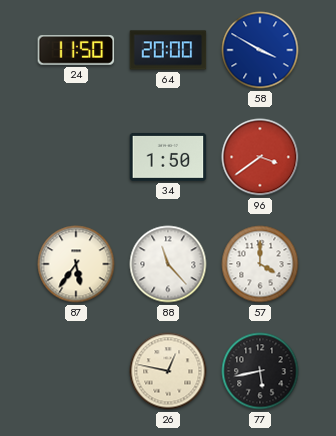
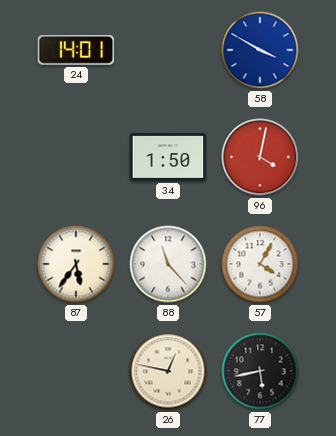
24: 11:50 -> 14:01 (76, 51)
64: 20:00 -> none (168, 50)
96: 3:39 -> 4:02 (260, 157)
57: 4:00 -> 4:05 (260, 264)
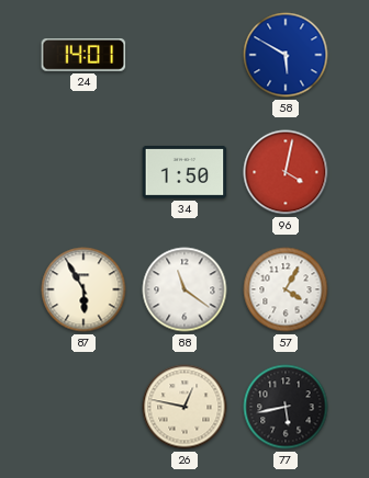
58: 3:50 -> 5:50 (286, 55)
87: 5:36 -> 5:55 (83, 289)
88: 11:23 -> 11:21 (185, 289)
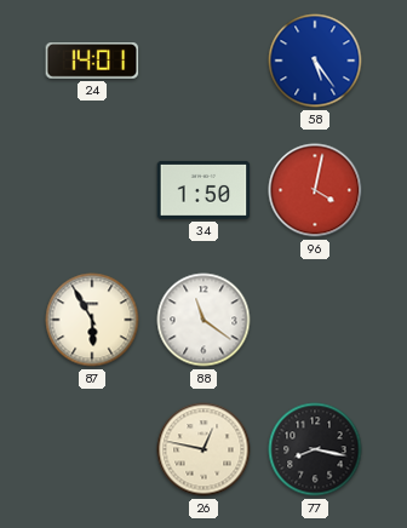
58: 5:50 -> 5:24 (315, 61)
57: 4:05 -> none (286, 289)
77: 5:43 -> 8:17 (315, 449)
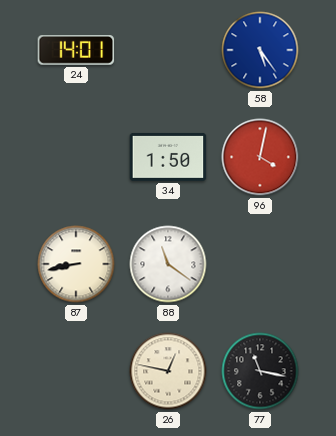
87: 5:55 -> 8:43 (76, 264)
77: 8:17 -> 11:17 (260, 371)
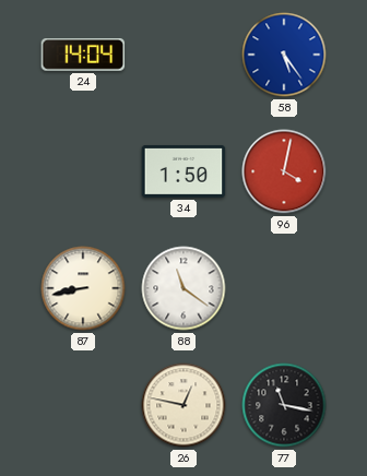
24: 14:01 -> 14:04 (83, 56)
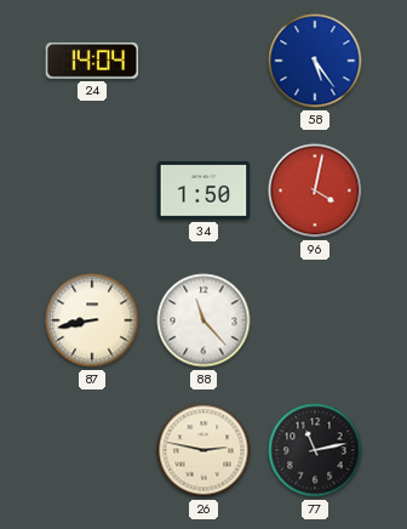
88: 11:21 -> 11:23 (203, 320)
26: 12:47 -> 2:47 (203, 450)
77: 11:17 -> 11:13 (315, 450)
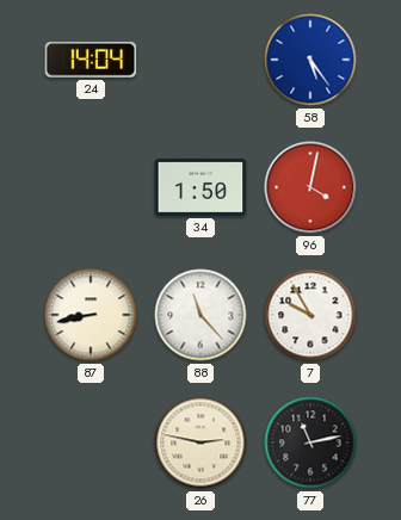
7: none -> 9:55 (310, 315)
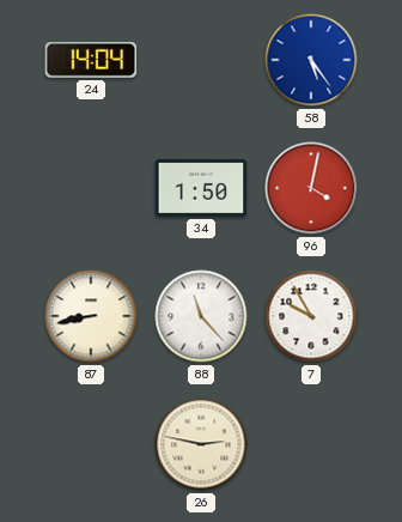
77: 11:13 -> none (310, 442)
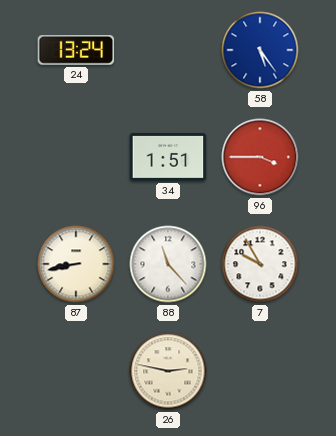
24: 14:04 -> 13:24 (76, 51)
34: 1:50 -> 1:51 (168, 157)
96: 4:02 -> 3:45 (260, 157)
